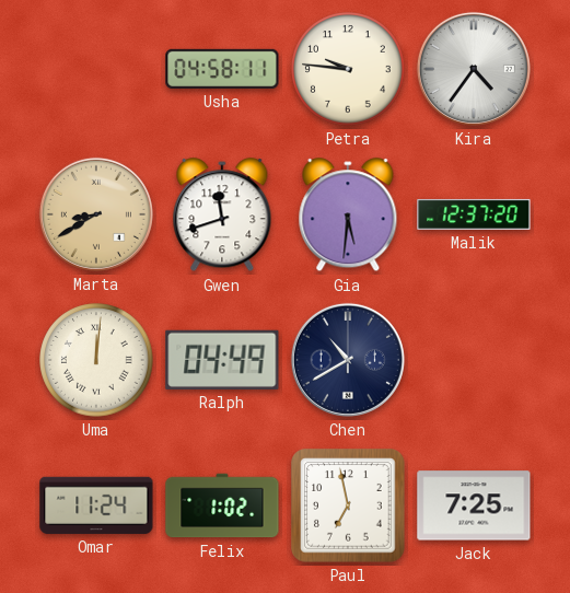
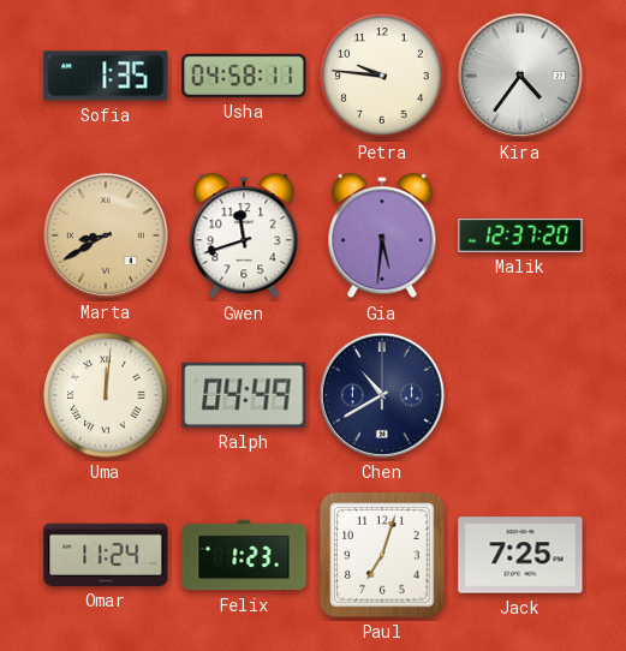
Sofia: none -> 1:35 (106, 76)
Felix: 1:02 -> 1:23 (244, 555)
Paul: 6:58 -> 7:03 (382, 555)
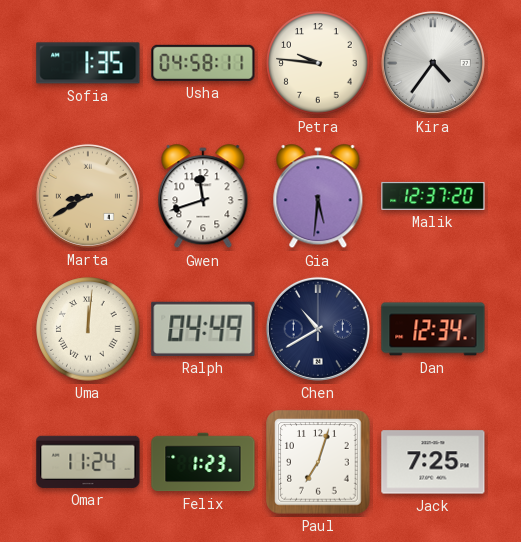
Dan: none -> 12:34 (433, 329)
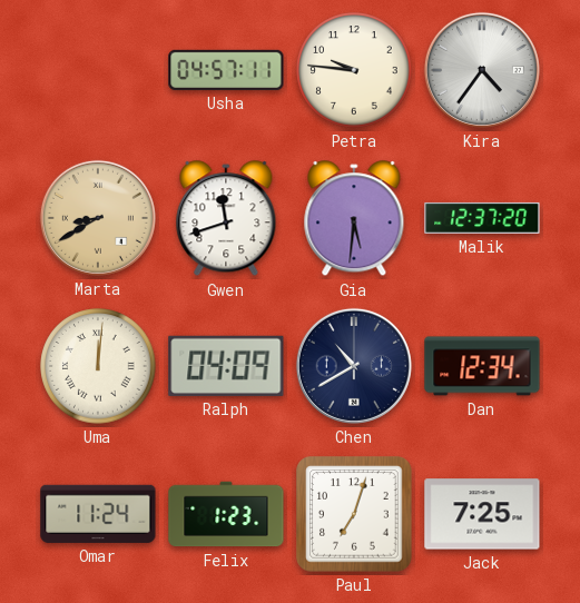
Sofia: 1:35 -> none (88, 63)
Usha: 04:58 -> 04:57 (226, 70)
Ralph: 04:49 -> 04:09 (226, 366)
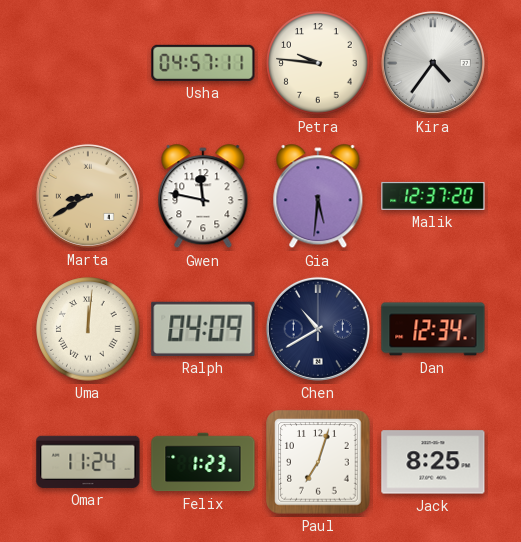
Gwen: 11:42 -> 11:47 (203, 197)
Jack: 7:25 -> 8:25 (433, 462)
